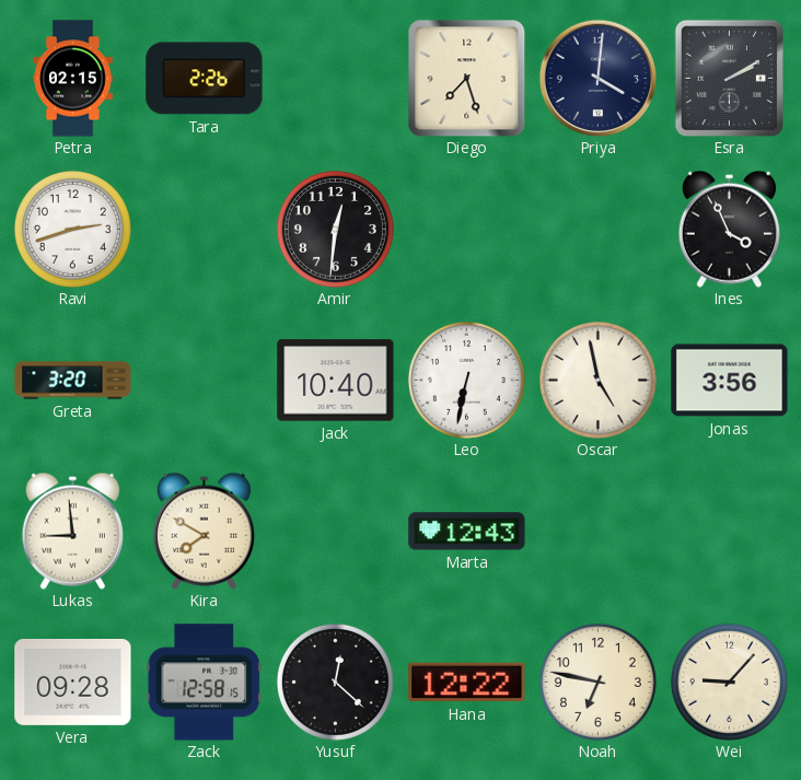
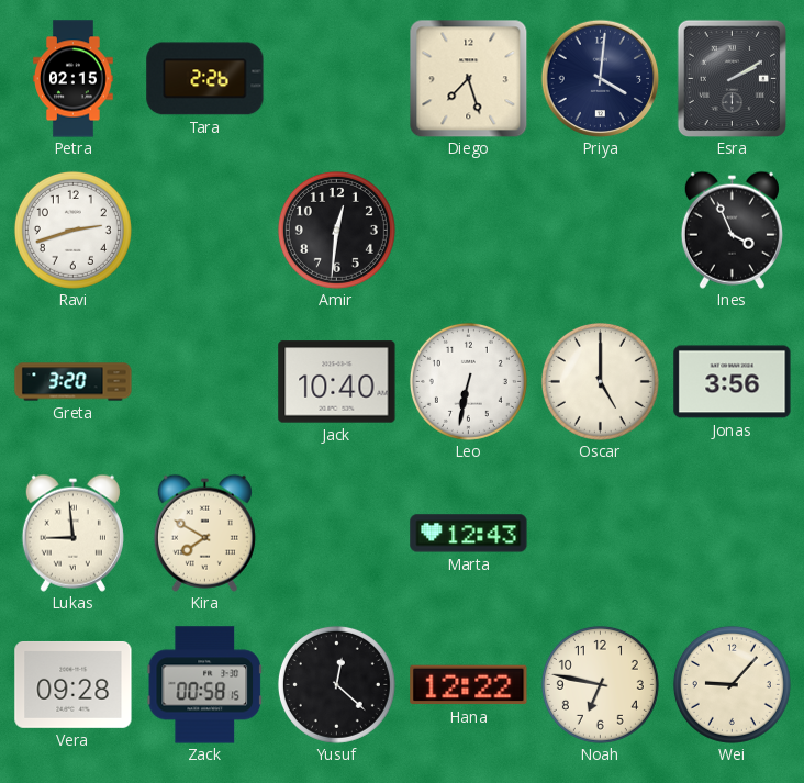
Oscar: 4:58 -> 5:00 (600, 381)
Zack: 12:58 -> 00:58 (204, 685)
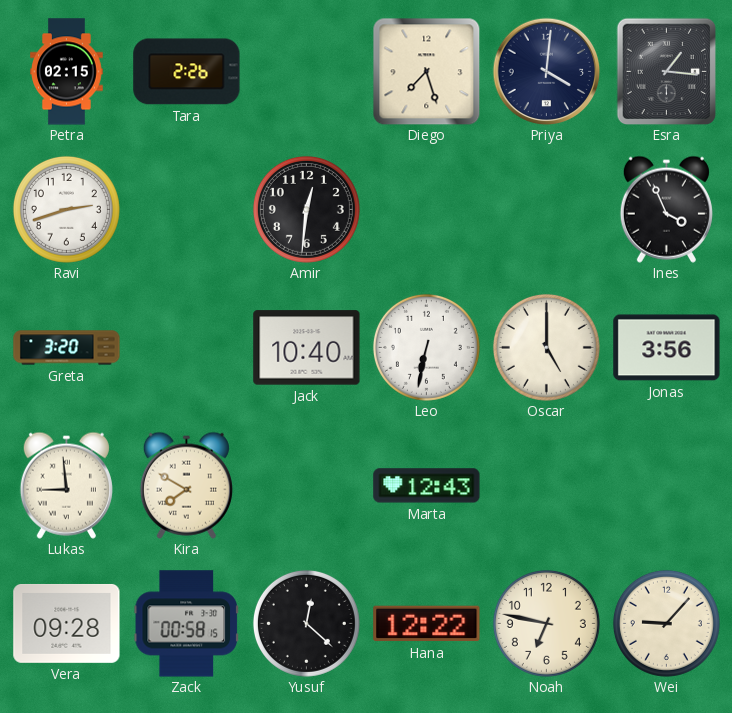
Esra: 2:10 -> 1:16 (667, 71)
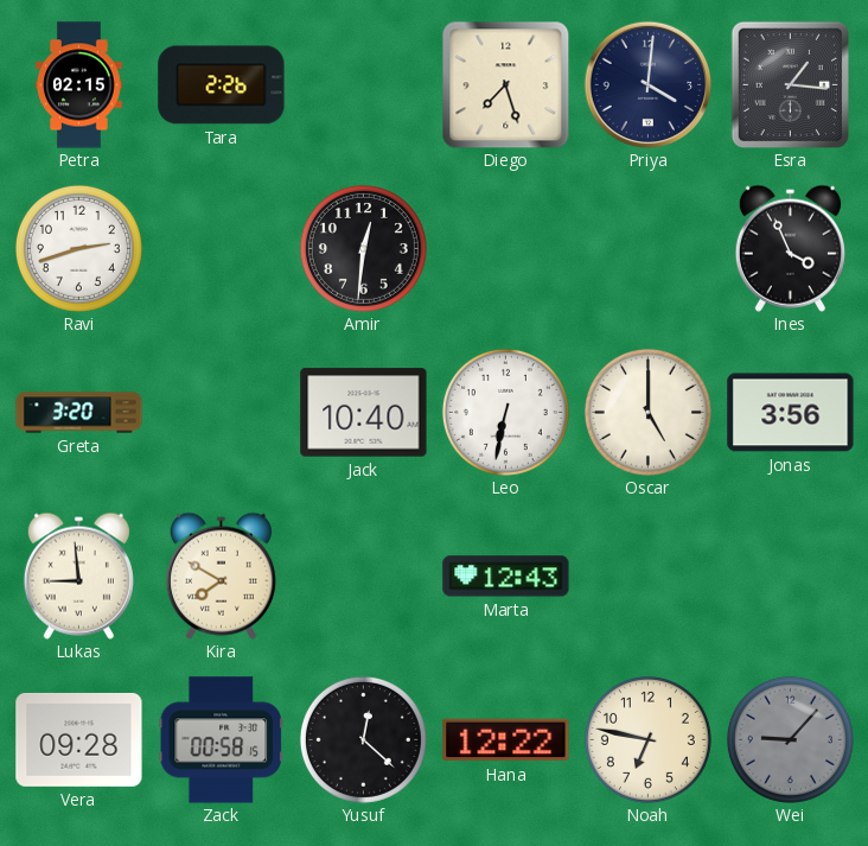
Wei dial: cream -> grey (790, 739)
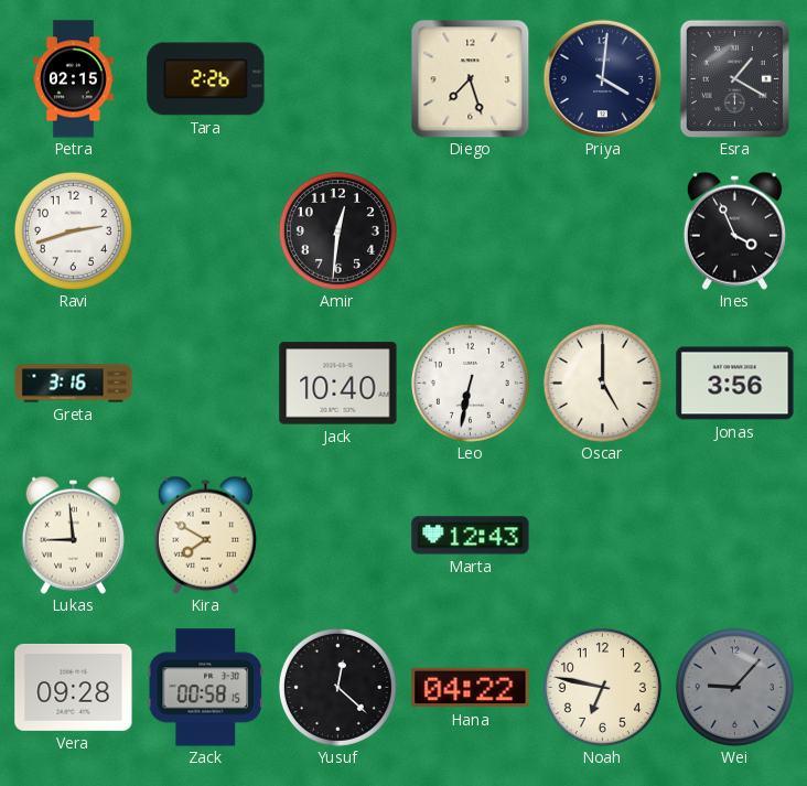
Esra: 1:16 -> 1:20 (735, 78)
Greta: 3:20 -> 3:16 (74, 384)
Hana: 12:22 -> 04:22 (471, 688)
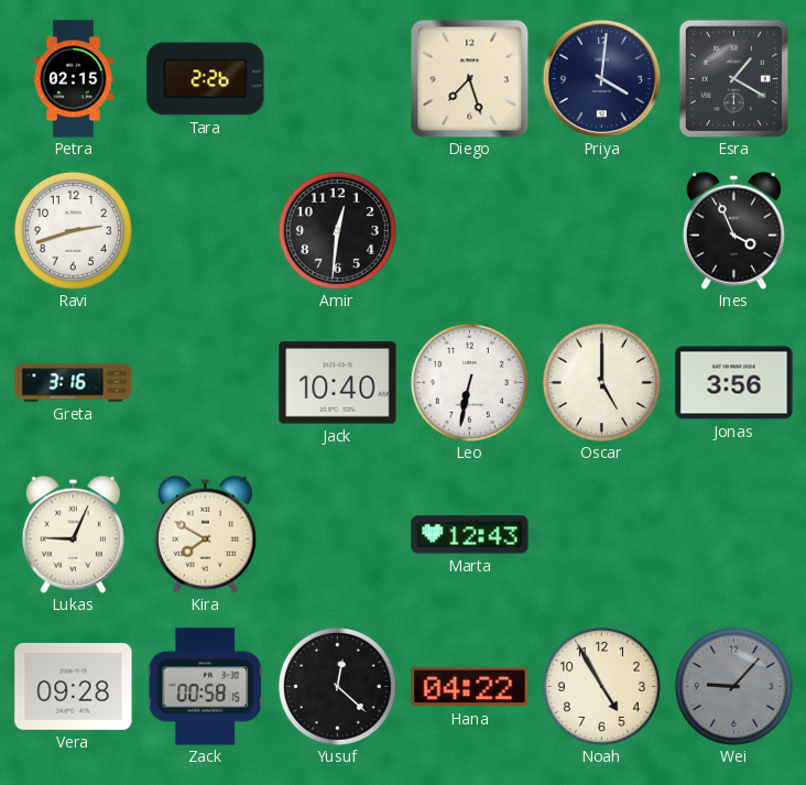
Lukas: 8:59 -> 9:04 (73, 534)
Noah: 6:47 -> 4:55 (601, 686)
